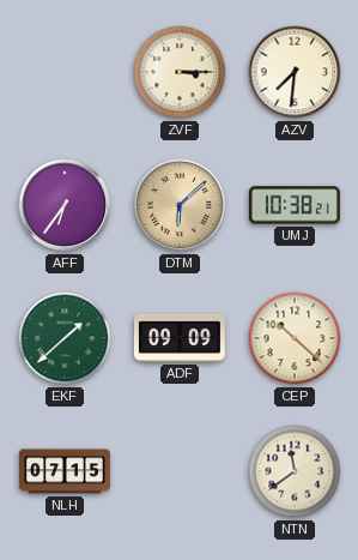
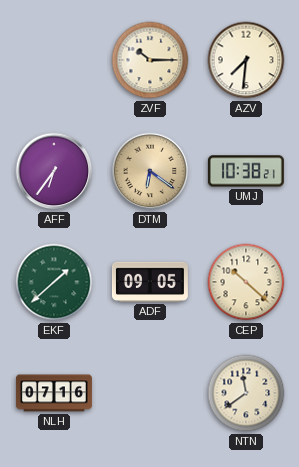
ZVF: 3:15 -> 10:15 (150, 60)
DTM: 6:08 -> 6:21 (150, 171)
ADF: 09:09 -> 09:05 (150, 282)
NLH: 07:15 -> 07:16 (54, 393)
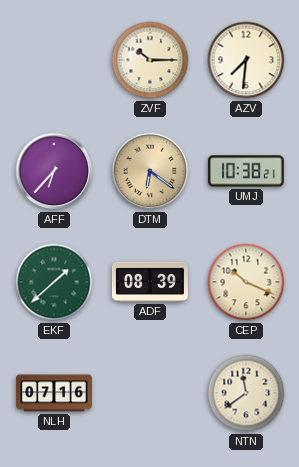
AFF: 6:36 -> 6:37 (54, 171)
ADF: 09:05 -> 08:39 (150, 282)
CEP: 10:22 -> 10:19 (246, 282)
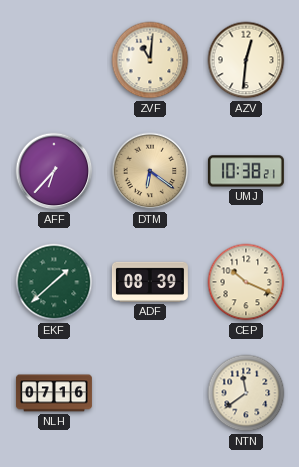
ZVF: 10:15 -> 11:01 (150, 60)
AZV: 7:31 -> 12:31 (246, 60)
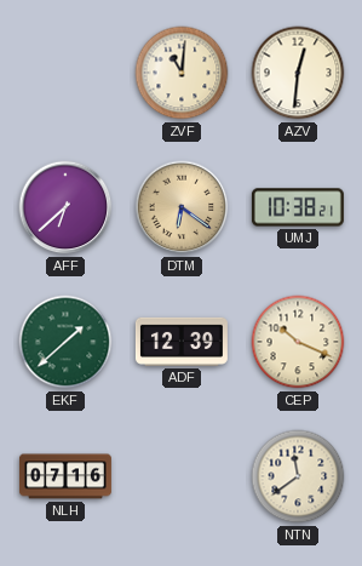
AFF: 6:37 -> 6:38 (65, 207)
ADF: 08:39 -> 12:39 (182, 342)
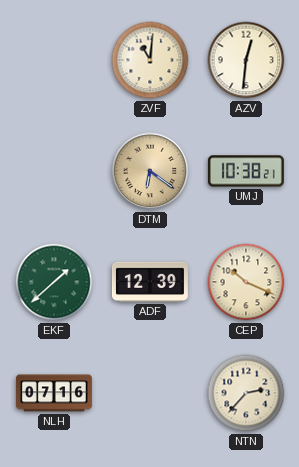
AFF: 6:38 -> none (65, 207)
NTN: 11:39 -> 2:37 (246, 393)
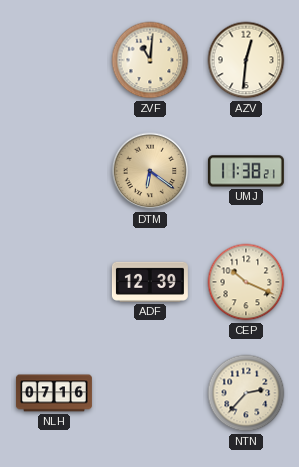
UMJ: 10:38 -> 11:38 (246, 171)
EKF: 1:38 -> none (54, 282)
